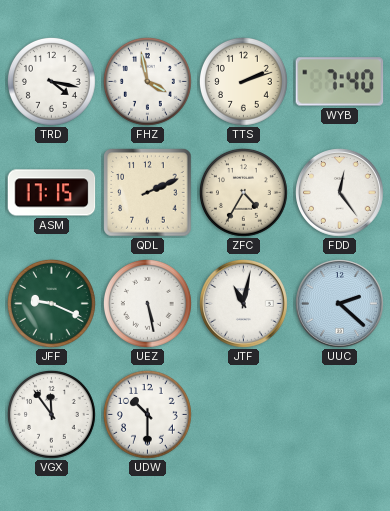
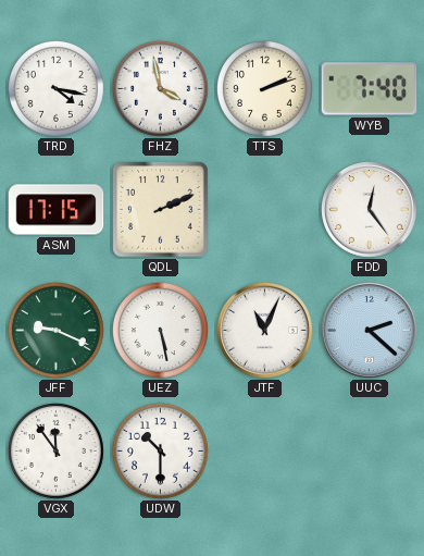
ZFC: 4:35 -> none (243, 192)
JTF: 11:02 -> 11:04 (265, 331)
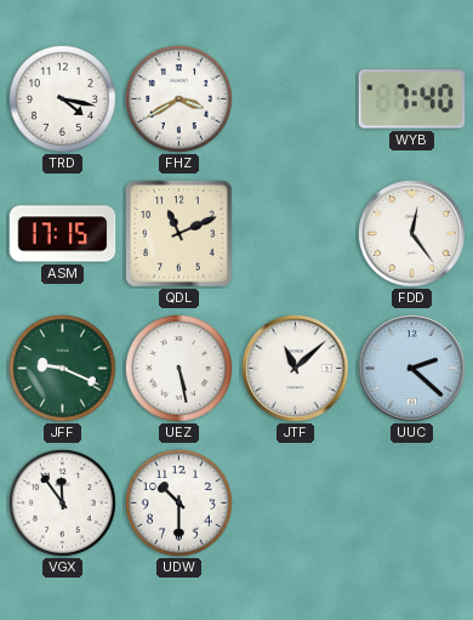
FHZ: 3:58 -> 3:40 (178, 98)
TTS: 2:12 -> none (264, 88)
QDL: 2:11 -> 11:11 (179, 234)
JTF: 11:04 -> 11:08 (296, 369)
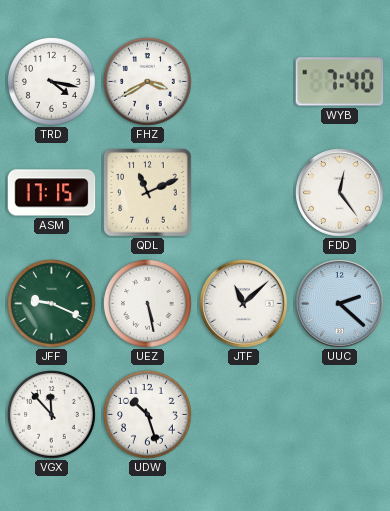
VGX: 11:54 -> 11:53 (51, 414)
UDW: 10:30 -> 10:27 (147, 414)
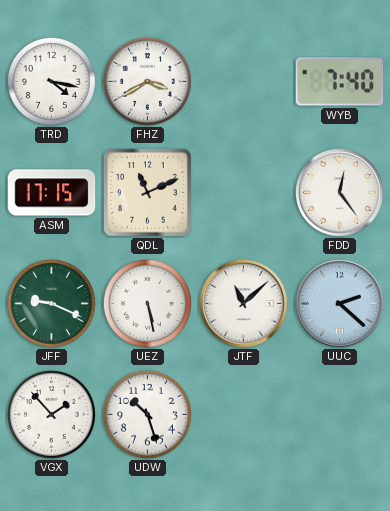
VGX: 11:53 -> 1:53 (51, 414)
